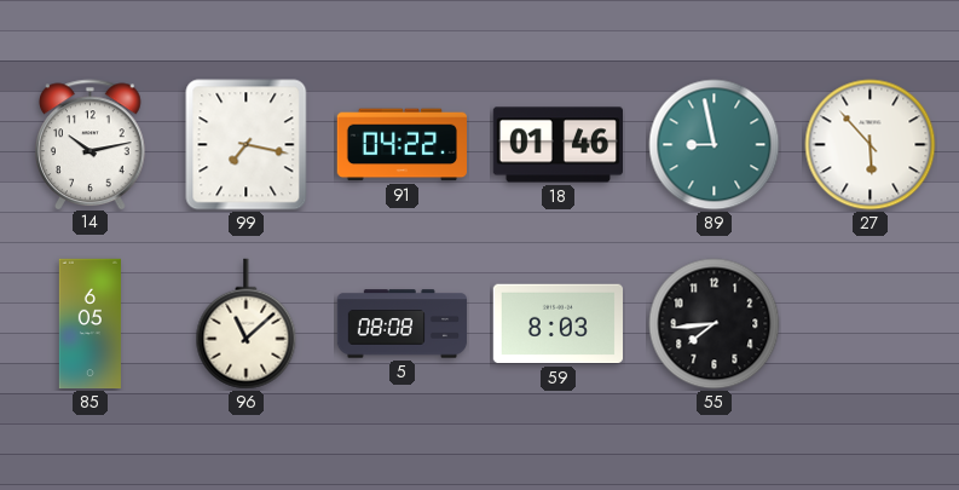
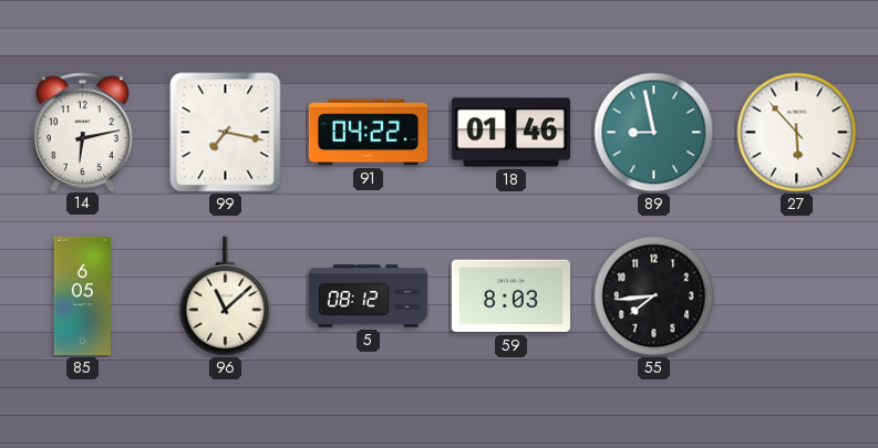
14: 10:13 -> 6:13 (83, 132)
5: 08:08 -> 08:12 (369, 296)
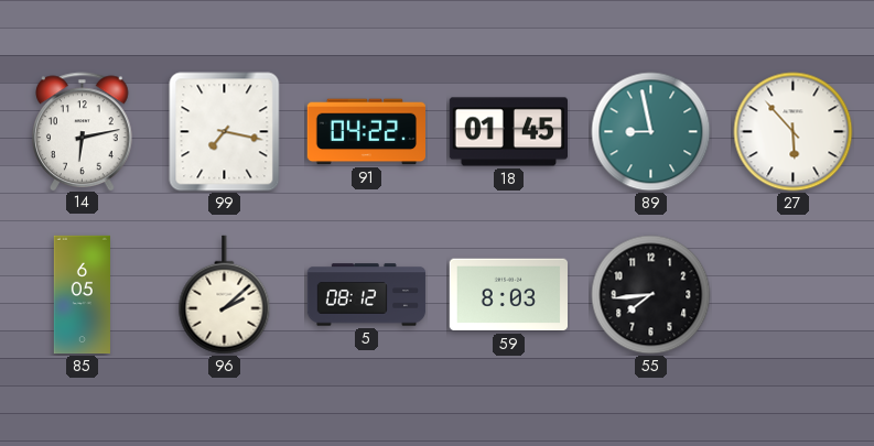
18: 01:46 -> 01:45 (508, 132)
96: 11:08 -> 2:08 (225, 295)
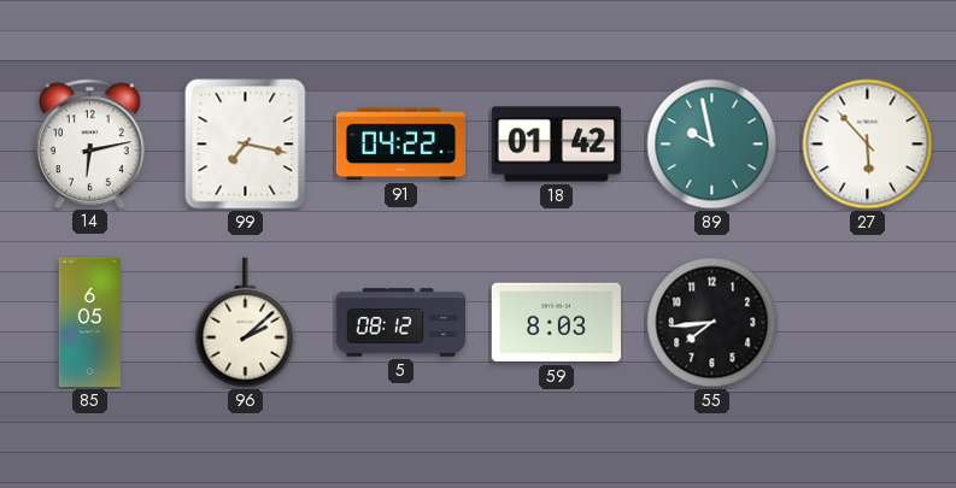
18: 01:45 -> 01:42 (556, 145)
89: 8:58 -> 9:58 (712, 145)
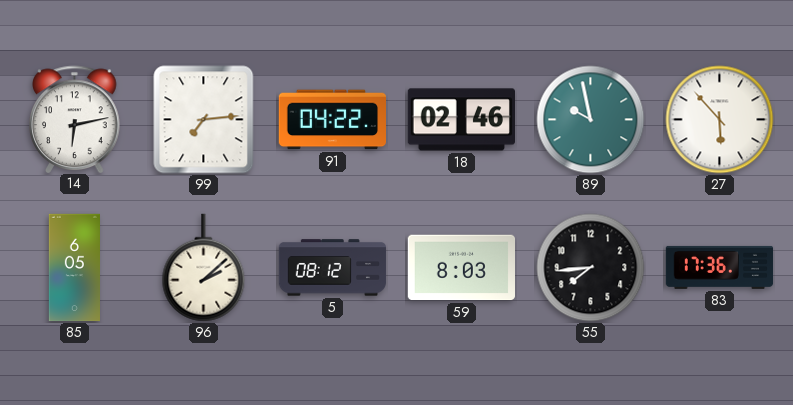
99: 7:17 -> 7:14 (204, 120)
18: 01:42 -> 02:46 (461, 120)
83: none -> 17:36 (720, 267)
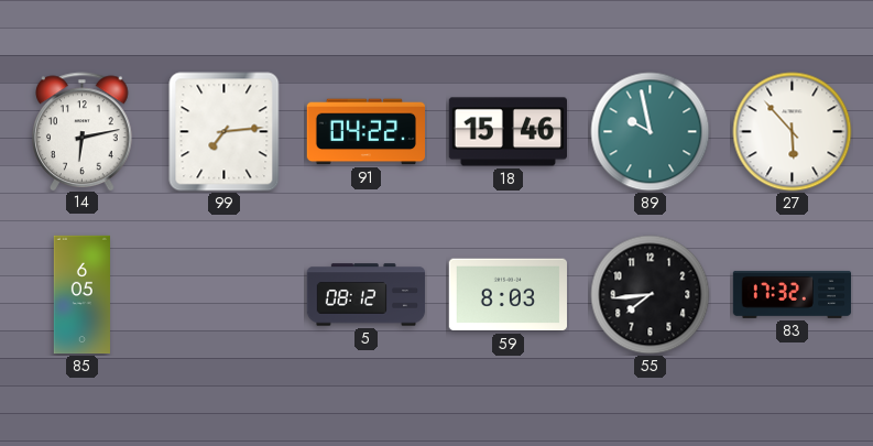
18: 02:46 -> 15:46 (508, 132)
96: 2:08 -> none (204, 268)
83: 17:36 -> 17:32 (793, 294)
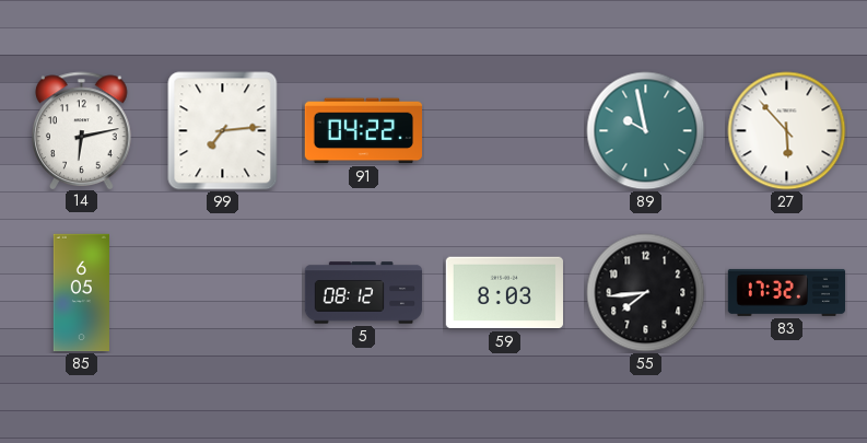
18: 15:46 -> none (508, 132)
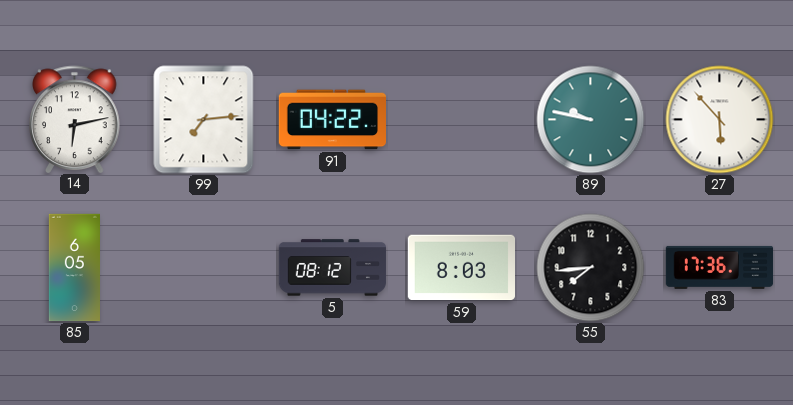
89: 9:58 -> 9:47 (591, 120)
83: 17:32 -> 17:36 (720, 267)
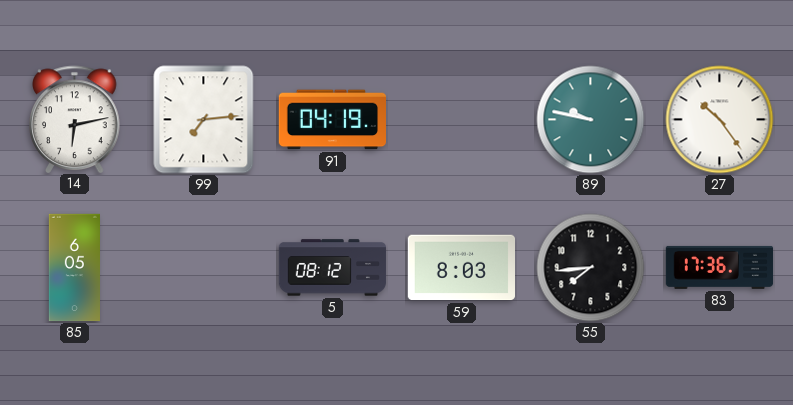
91: 04:22 -> 04:19 (332, 120)
27: 5:53 -> 10:24 (720, 120)
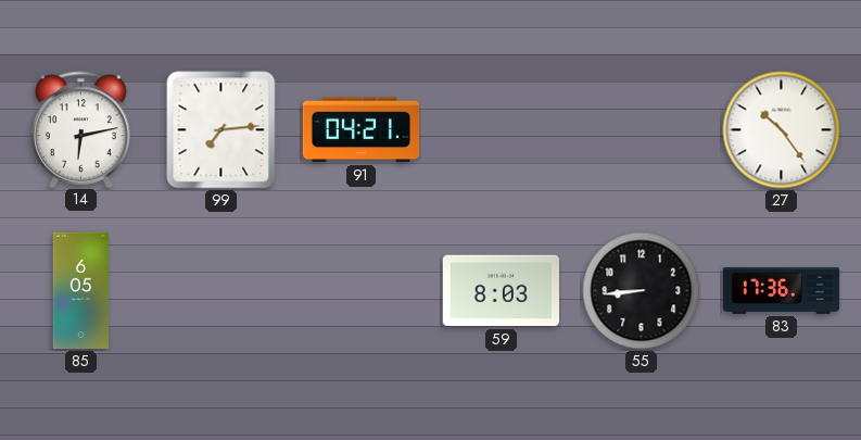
91: 04:19 -> 04:21 (360, 130)
89: 9:47 -> none (591, 120)
5: 08:12 -> none (333, 268)
55: 7:44 -> 8:44 (642, 291)
